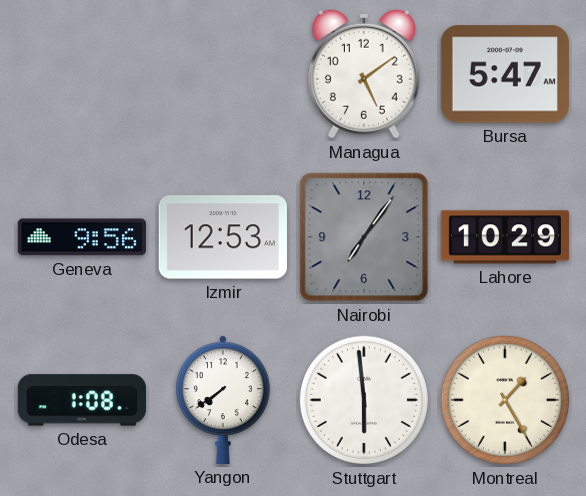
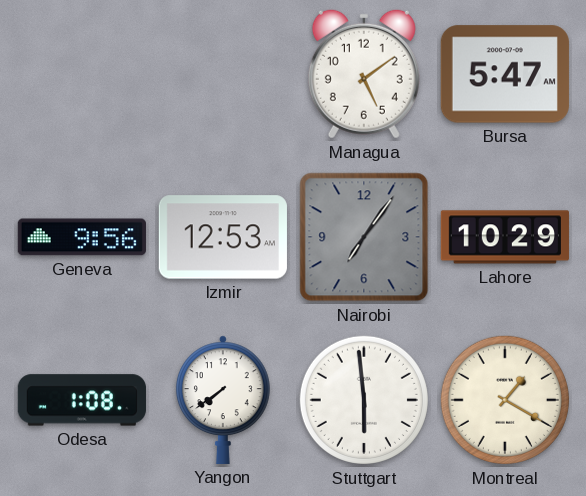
Montreal: 1:25 -> 1:20 (505, 400)
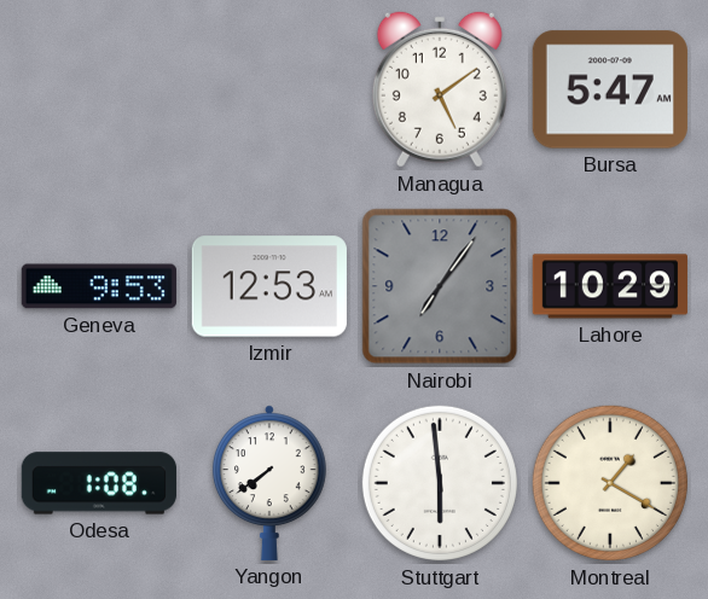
Geneva: 9:56 -> 9:53 (99, 286)
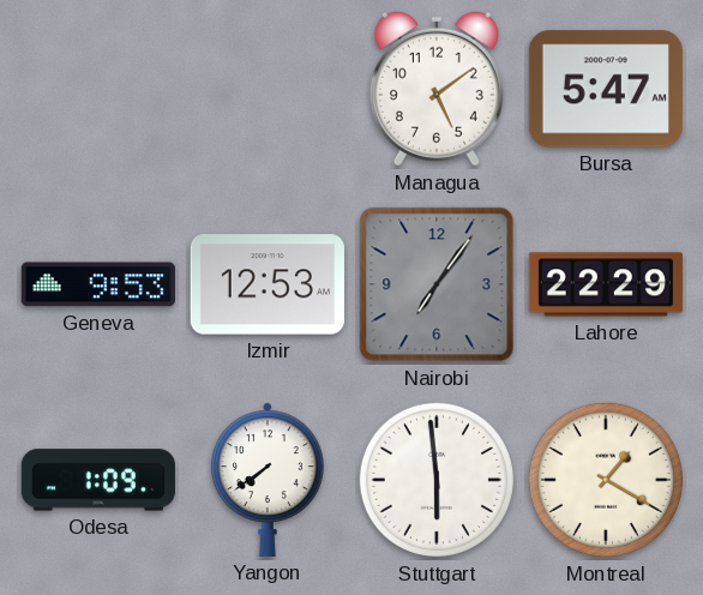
Lahore: 10:29 -> 22:29 (606, 284)
Odesa: 1:08 -> 1:09 (98, 480)
